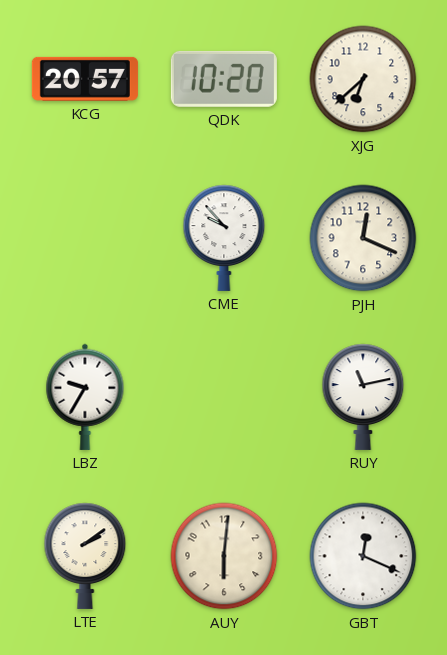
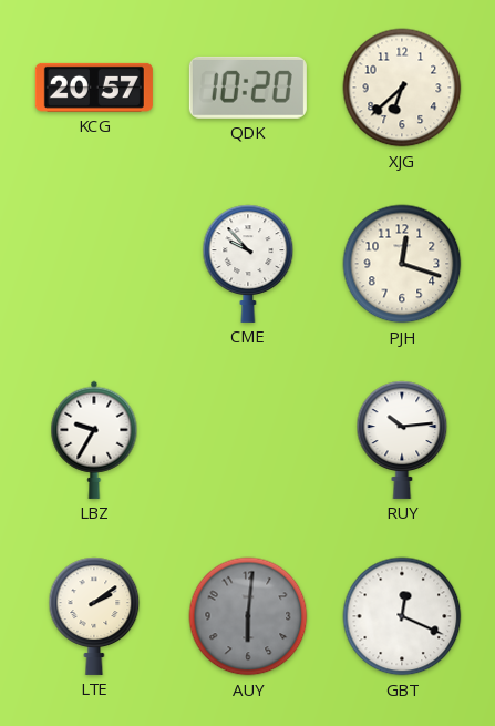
PJH: 12:19 -> 12:18 (402, 264)
RUY: 11:13 -> 10:14 (402, 440)
AUY dial: cream -> grey (248, 616)
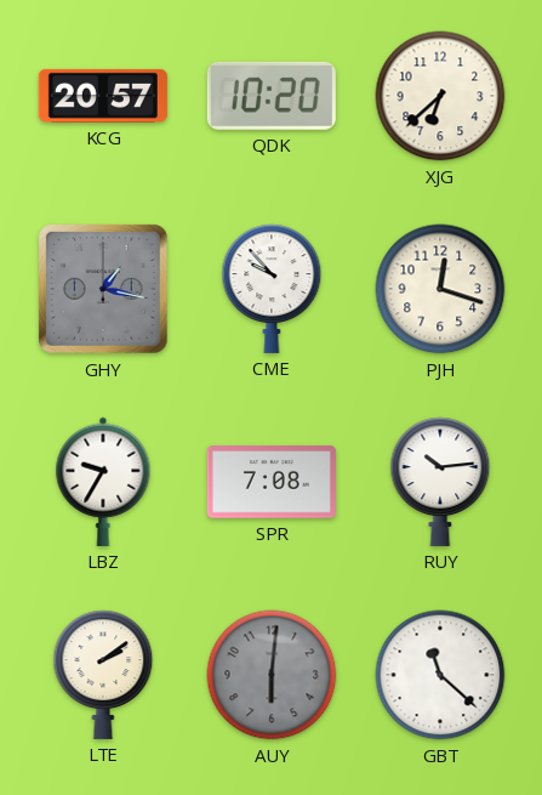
GHY: none -> 1:17 (104, 290)
SPR: none -> 7:08 (272, 482)
GBT: 12:19 -> 11:22 (440, 675)
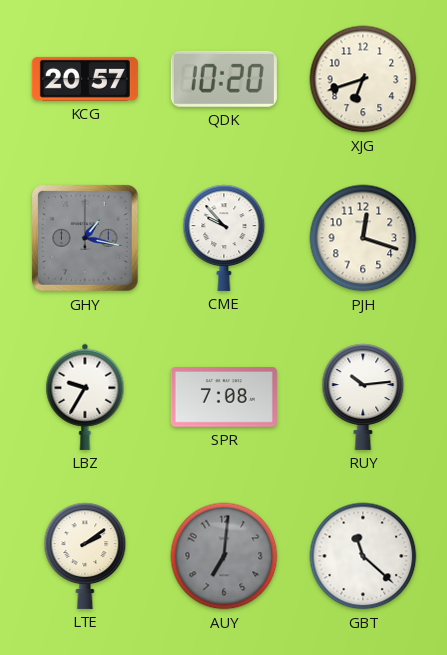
XJG: 6:38 -> 6:42 (363, 79)
AUY: 6:01 -> 7:01 (224, 556)
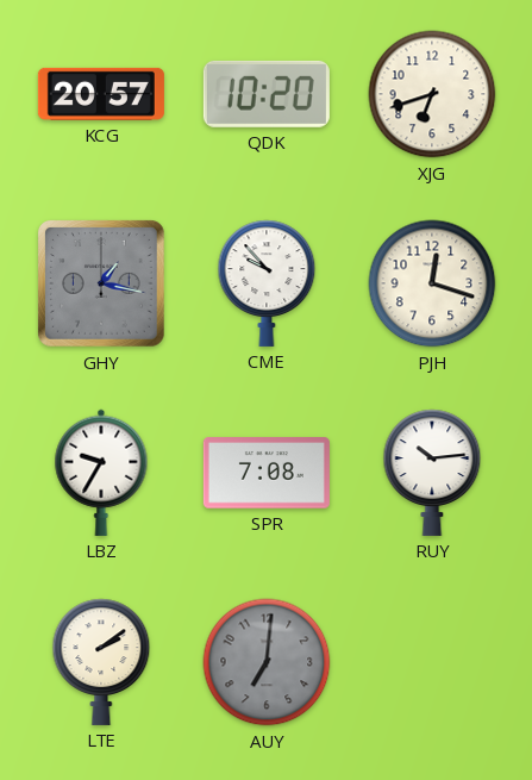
GBT: 11:22 -> none (363, 556)
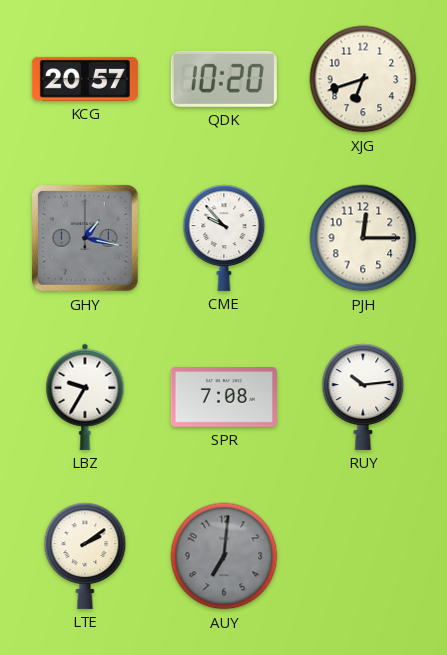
PJH: 12:18 -> 12:15 (363, 238)
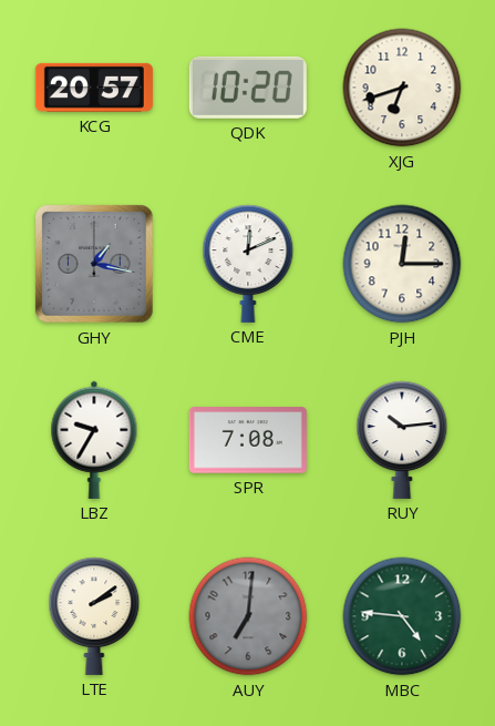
CME: 9:53 -> 12:11 (248, 264)
MBC: none -> 4:46 (402, 616)
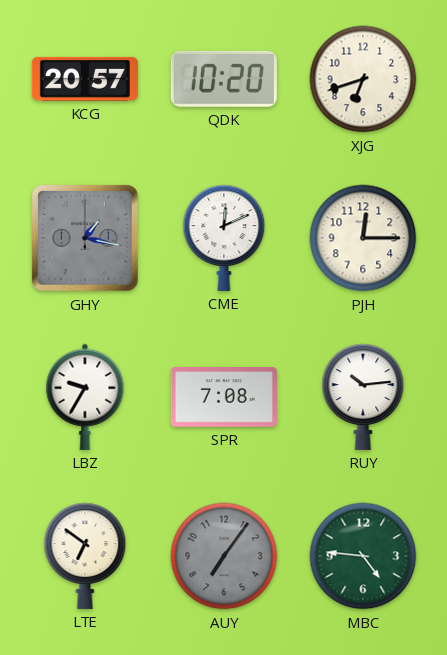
LTE: 2:09 -> 6:51 (85, 556)
AUY: 7:01 -> 7:06 (224, 556)
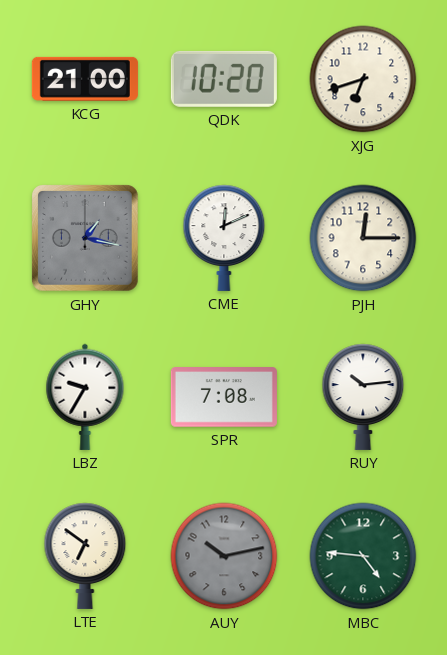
KCG: 20:57 -> 21:00 (85, 79)
AUY: 7:06 -> 10:13 (224, 556)
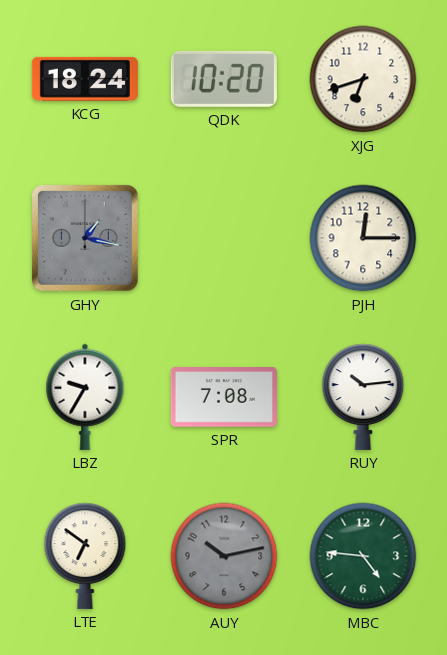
KCG: 21:00 -> 18:24 (85, 79)
CME: 12:11 -> none (224, 238)
